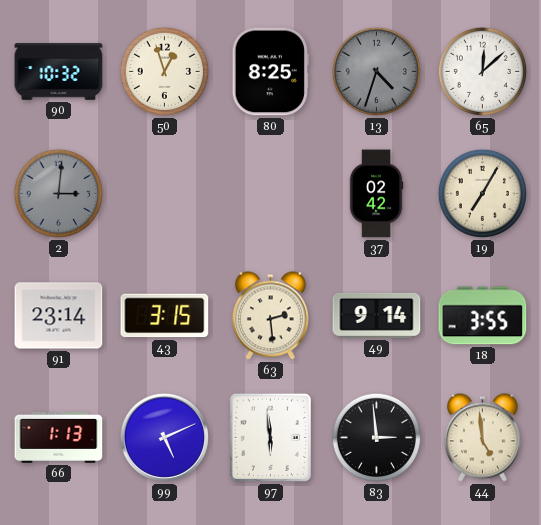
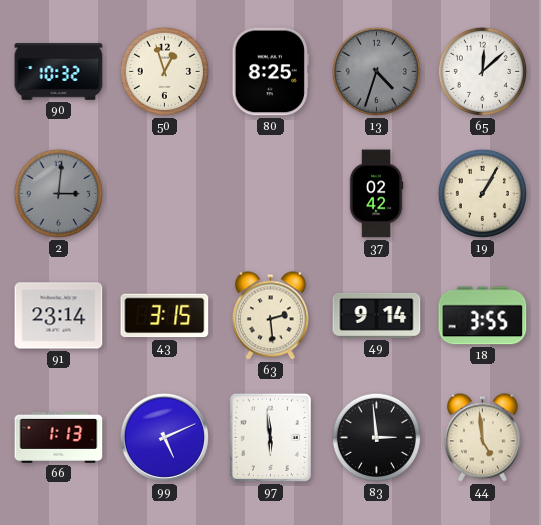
19: 7:05 -> 1:05 (482, 193)
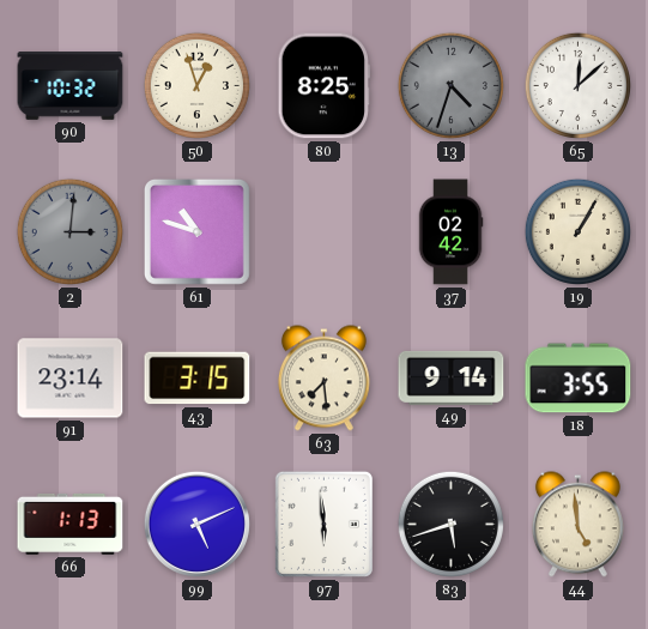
61: none -> 10:48 (196, 231)
63: 2:29 -> 7:29 (323, 379)
83: 2:59 -> 5:42 (450, 524)
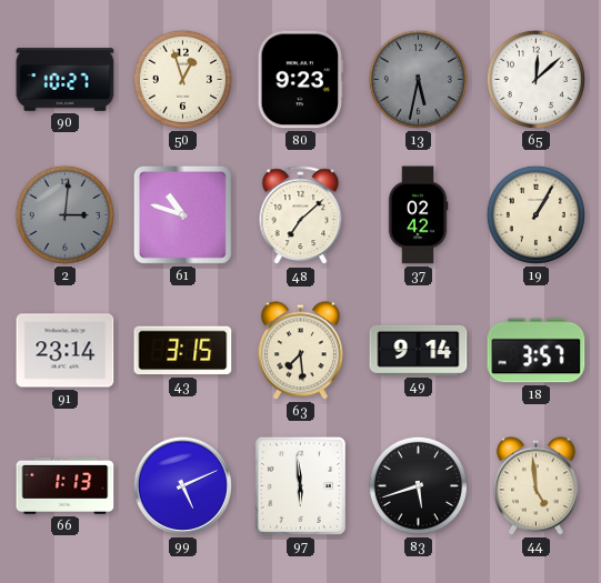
90: 10:32 -> 10:27 (66, 80)
80: 8:25 -> 9:23 (300, 80)
13: 4:33 -> 5:32 (418, 79)
48: none -> 7:08 (301, 215)
18: 3:55 -> 3:57 (537, 351)
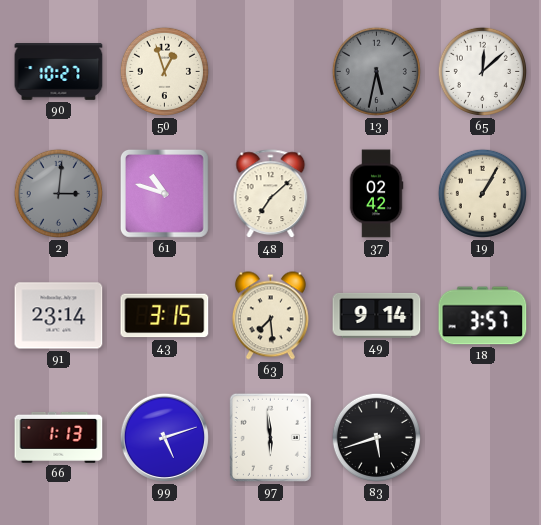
80: 9:23 -> none (300, 80)
99: 5:11 -> 5:12 (164, 437)
44: 4:59 -> none (535, 486)
